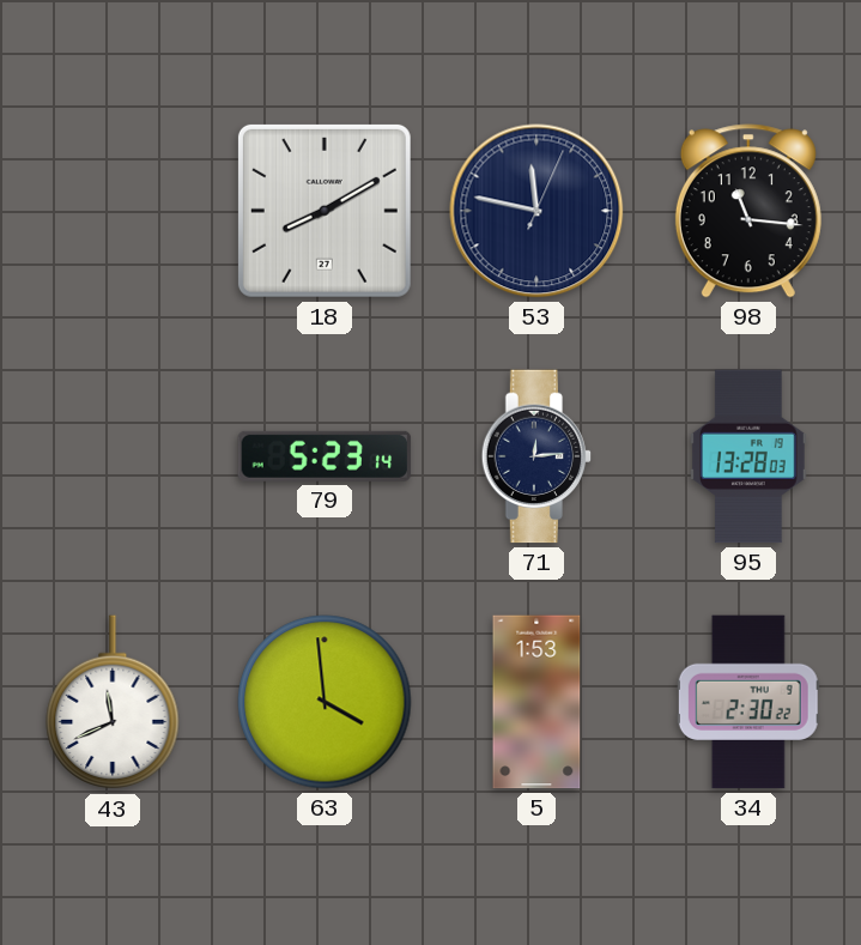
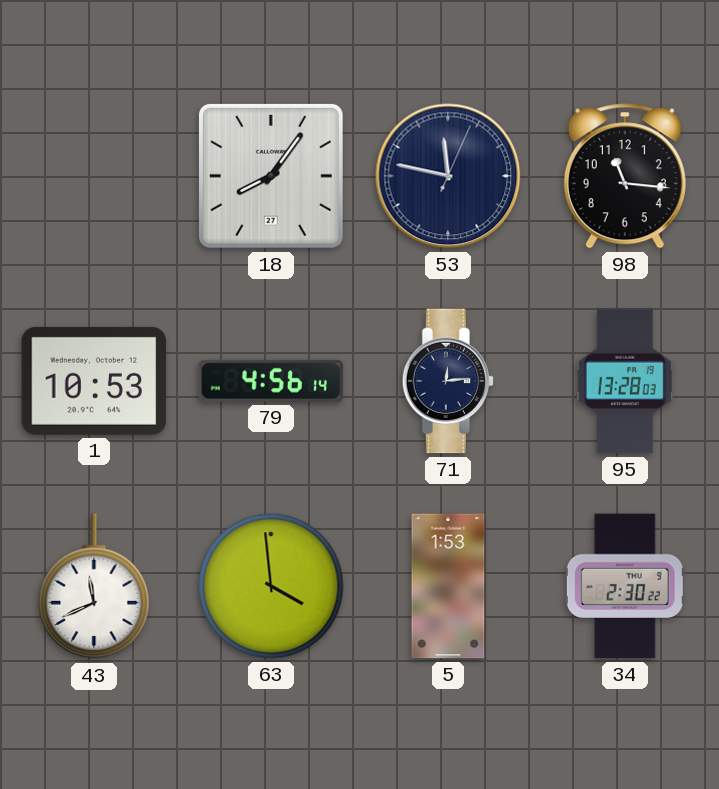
18: 8:10 -> 8:06 (271, 176)
1: none -> 10:53 (94, 381)
79: 5:23 -> 4:56 (271, 381)
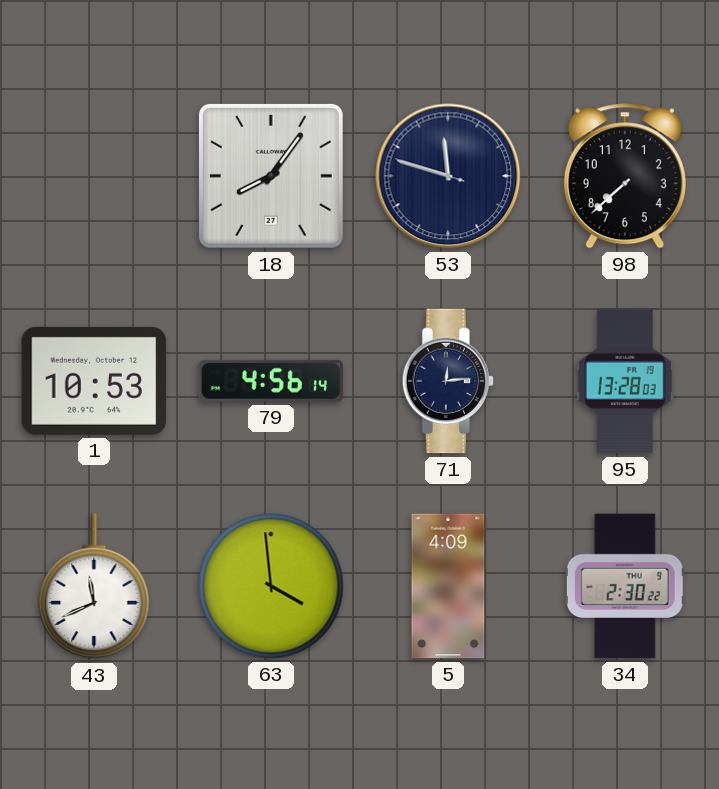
53: 11:47:04 -> 11:47:48 (448, 176)
98: 11:16 -> 7:38 (625, 176)
5: 1:53 -> 4:09 (448, 586)
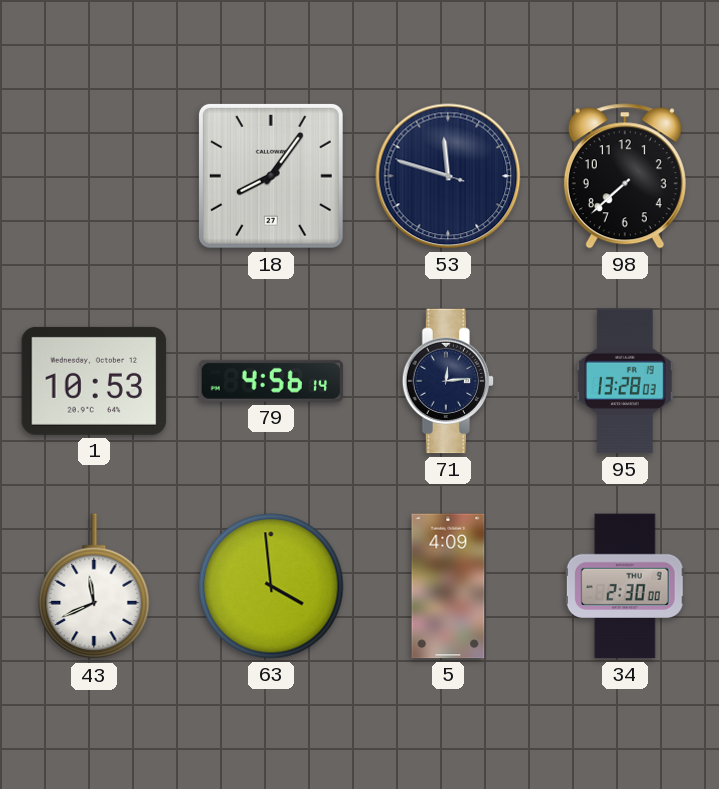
34: 2:30:22 -> 2:30:00 (625, 586)
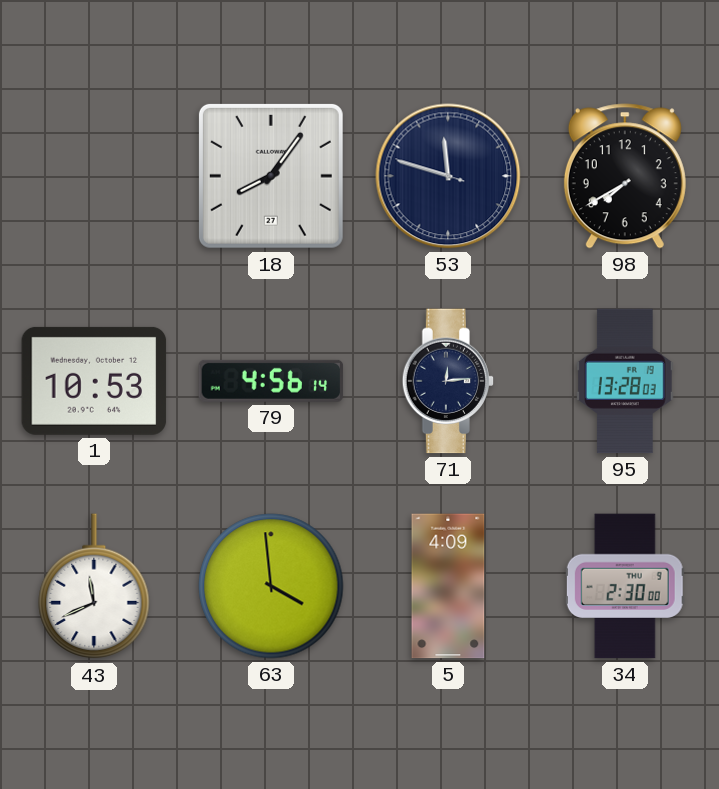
98: 7:38 -> 7:40 (625, 176)
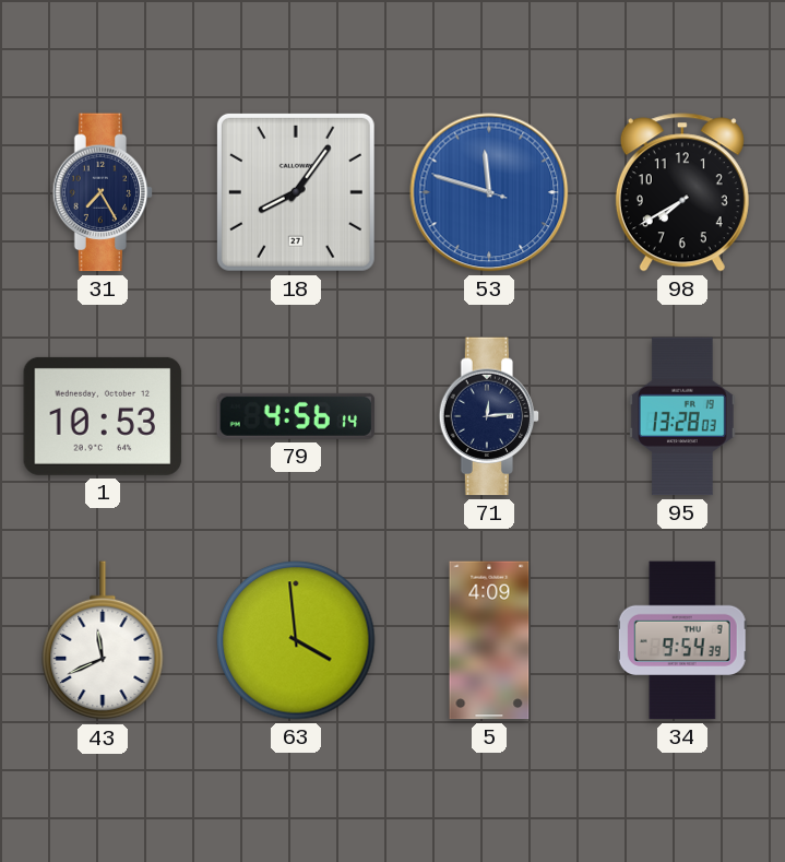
31: none -> 7:25 (103, 192)
53 dial: navy -> blue (489, 192)
34: 2:30 -> 9:54 (682, 640)
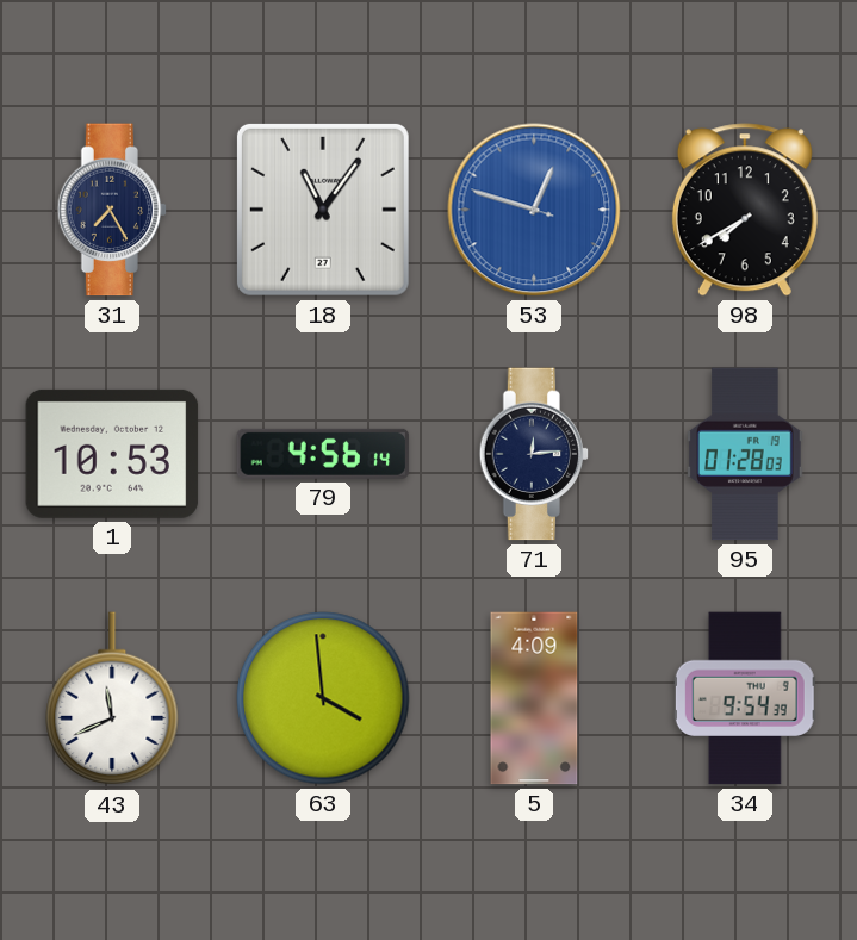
18: 8:06 -> 11:06 (323, 210)
53: 11:47 -> 12:47 (534, 210)
95: 13:28 -> 01:28 (746, 454)
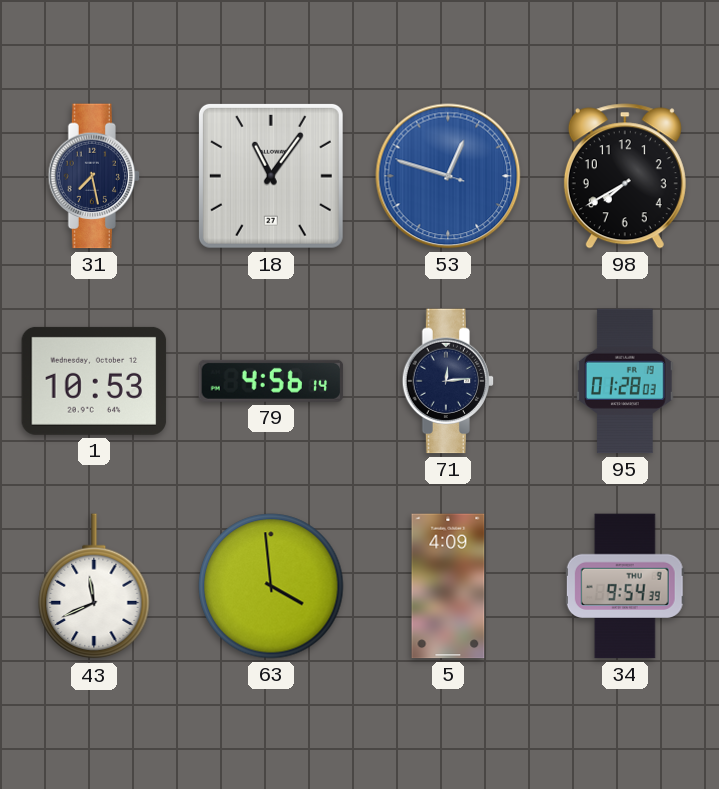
31: 7:25 -> 7:28 (94, 176)
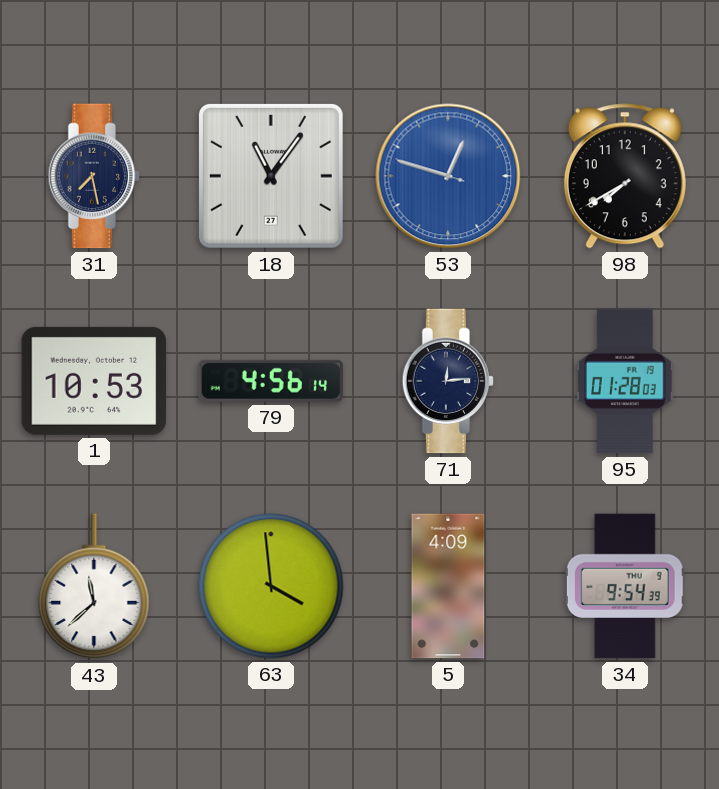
43: 11:41 -> 11:38 (94, 587)
